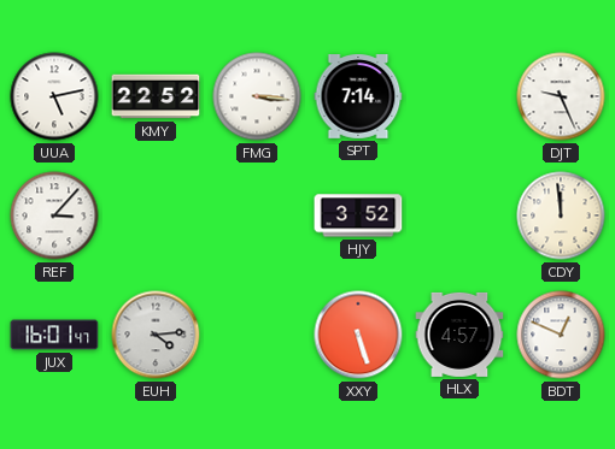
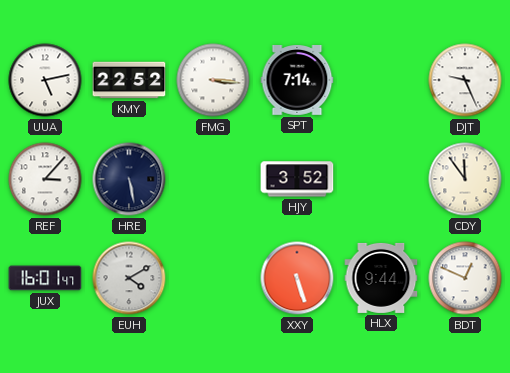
HRE: none -> 5:28 (129, 179)
CDY: 11:59 -> 11:54 (465, 179)
EUH: 4:14 -> 4:10 (129, 278)
HLX: 4:57 -> 9:44 (381, 278)
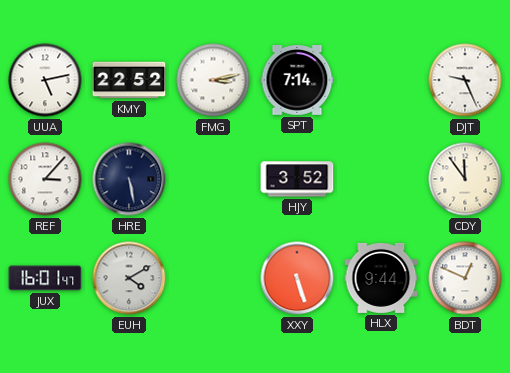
FMG: 3:16 -> 3:13 (213, 80)
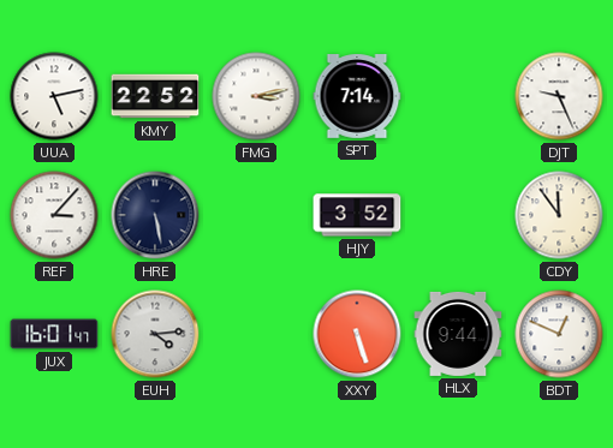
EUH: 4:10 -> 4:14 (155, 334)
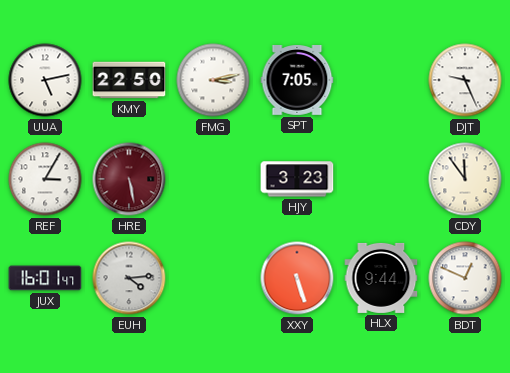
KMY: 22:52 -> 22:50 (129, 80)
SPT: 7:14 -> 7:05 (297, 81)
REF: 3:07 -> 3:05 (45, 179)
HRE dial: navy -> burgundy (129, 179)
HJY: 3:52 -> 3:23 (297, 179)
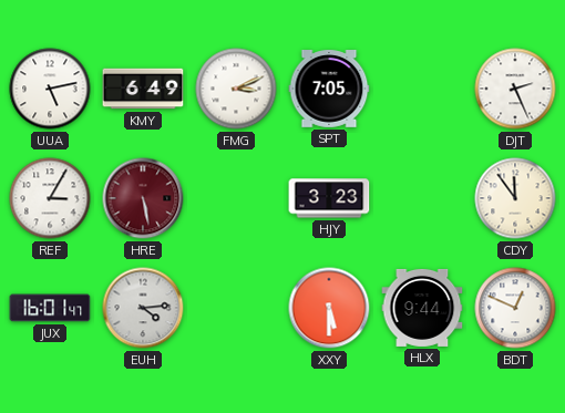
KMY: 22:50 -> 6:49 (143, 89)
FMG: 3:13 -> 3:11 (236, 89)
DJT: 9:26 -> 2:26 (515, 89)
XXY: 5:27 -> 5:30 (329, 308)
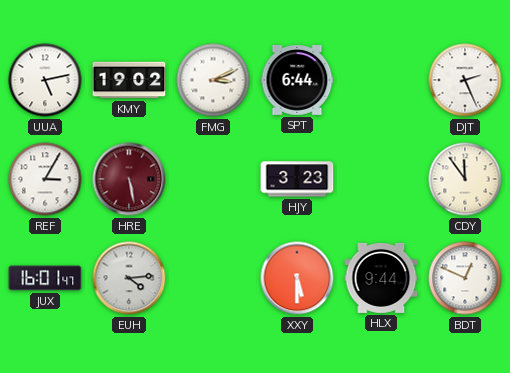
KMY: 6:49 -> 19:02 (129, 80)
SPT: 7:05 -> 6:44 (297, 81)
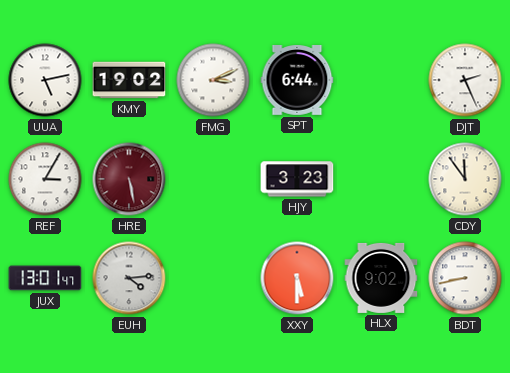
JUX: 16:01 -> 13:01 (45, 278)
HLX: 9:44 -> 9:02 (381, 278)
BDT: 12:49 -> 8:43 (465, 278)
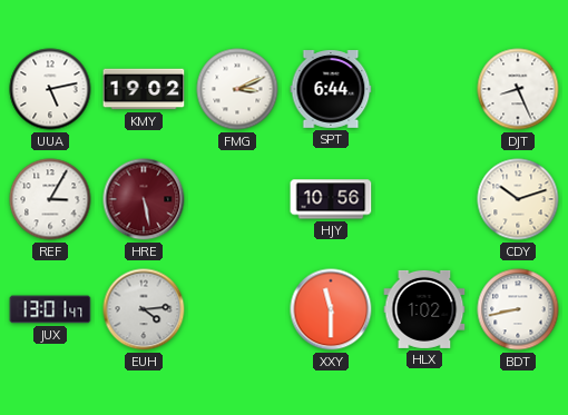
DJT: 2:26 -> 8:26 (518, 89)
HJY: 3:23 -> 10:56 (331, 199)
CDY: 11:54 -> 10:12 (518, 199)
XXY: 5:30 -> 11:30 (331, 309)
HLX: 9:02 -> 1:02 (424, 309)
